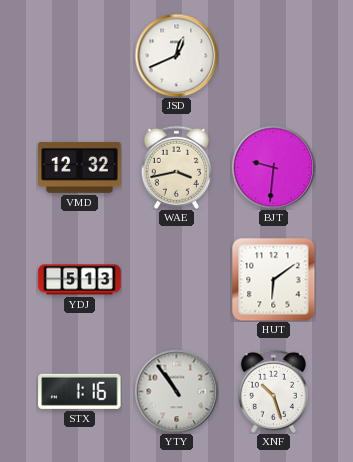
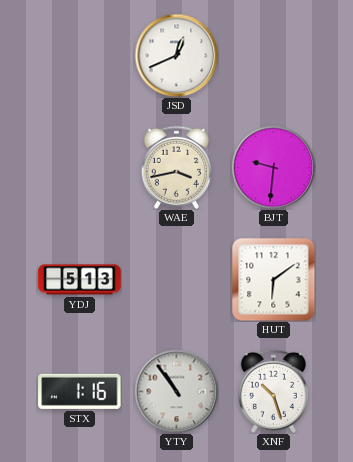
VMD: 12:32 -> none (80, 167)
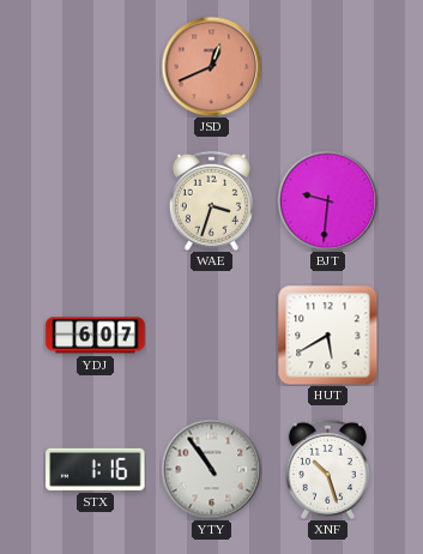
JSD dial: white -> salmon (211, 66)
WAE: 3:43 -> 3:33 (211, 200)
YDJ: 5:13 -> 6:07 (96, 336)
HUT: 6:09 -> 5:40 (327, 335)
